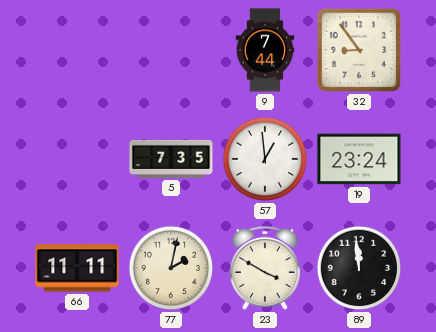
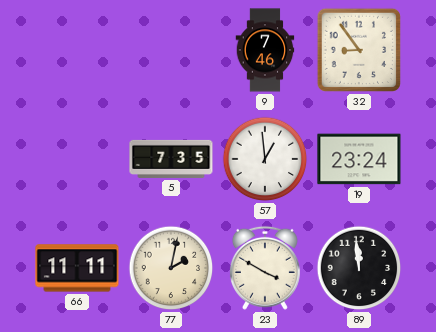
9: 7:44 -> 7:46 (265, 50)
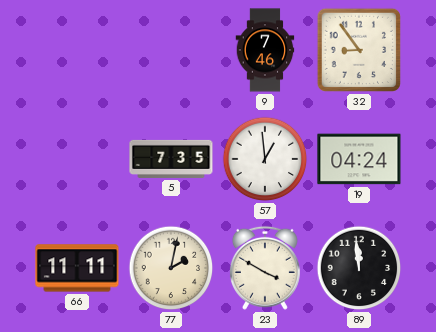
19: 23:24 -> 04:24 (359, 159)
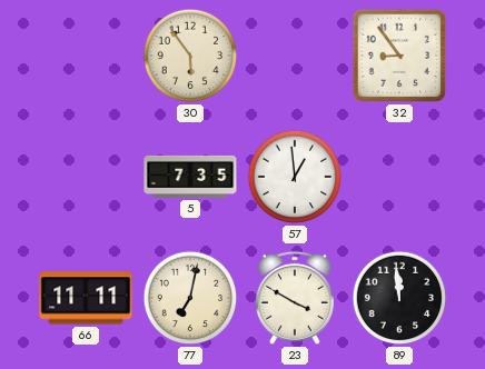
30: none -> 5:54 (190, 56)
9: 7:46 -> none (265, 50)
19: 04:24 -> none (359, 159)
77: 2:02 -> 7:02 (190, 298)
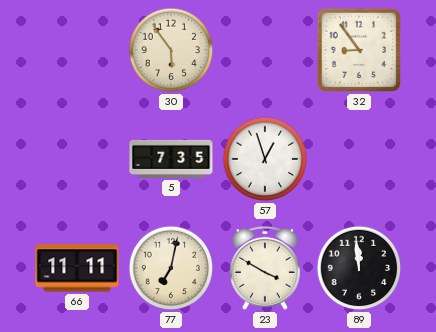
57: 12:59 -> 12:57 (265, 159)
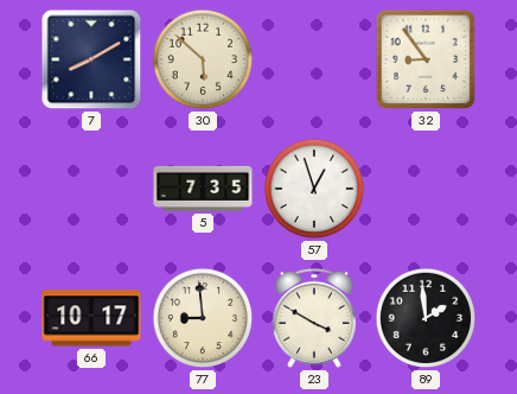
7: none -> 8:10 (91, 59)
30: 5:54 -> 5:52 (203, 59)
66: 11:11 -> 10:17 (91, 318)
77: 7:02 -> 8:59 (203, 318)
89: 11:59 -> 1:59 (426, 318)
